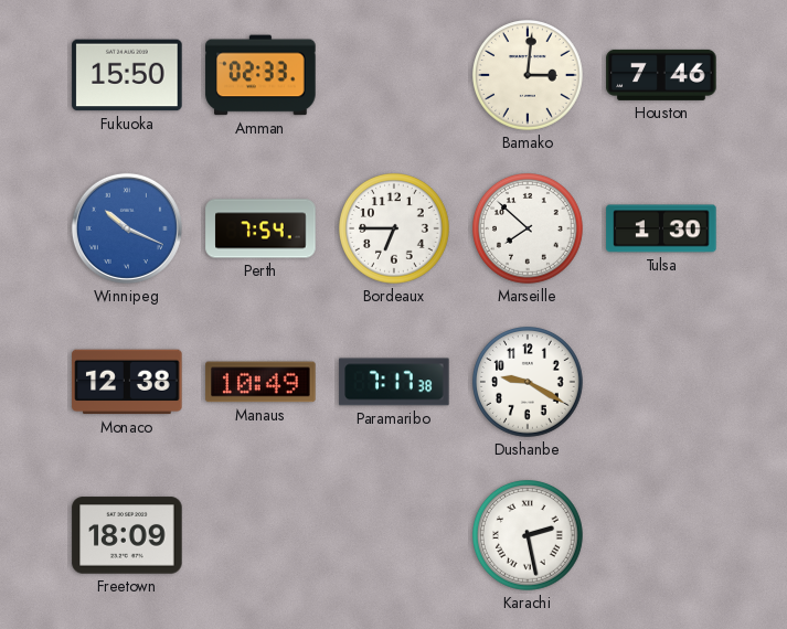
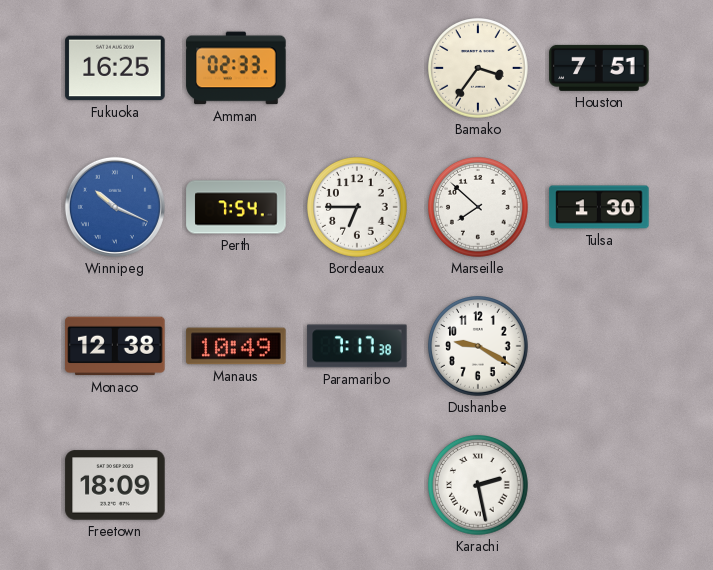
Fukuoka: 15:50 -> 16:25 (115, 68)
Bamako: 3:01 -> 3:36 (479, 69)
Houston: 7:46 -> 7:51 (599, 68)
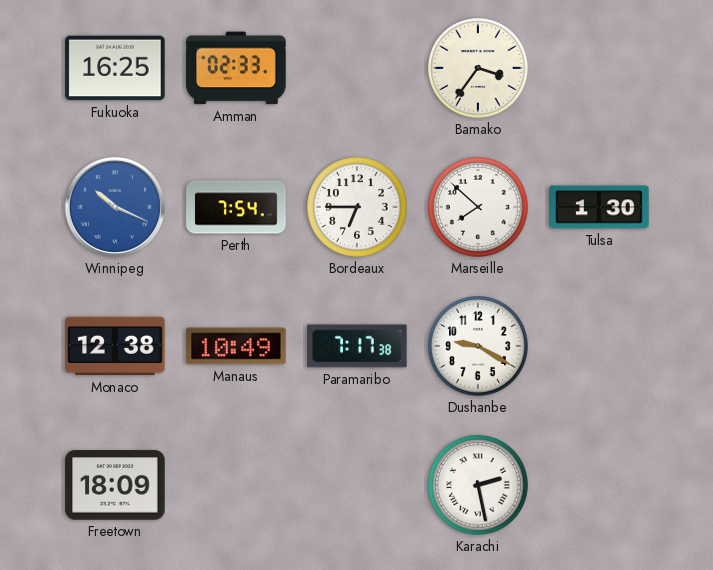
Houston: 7:51 -> none (599, 68)
